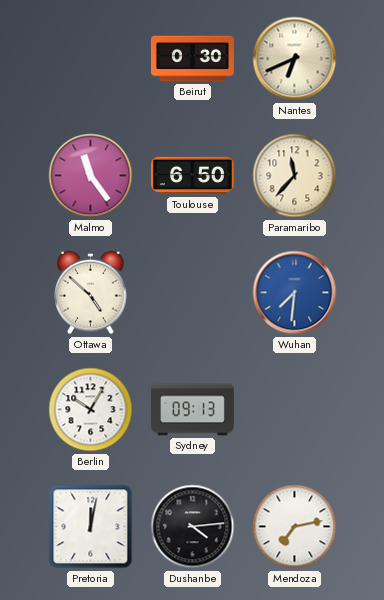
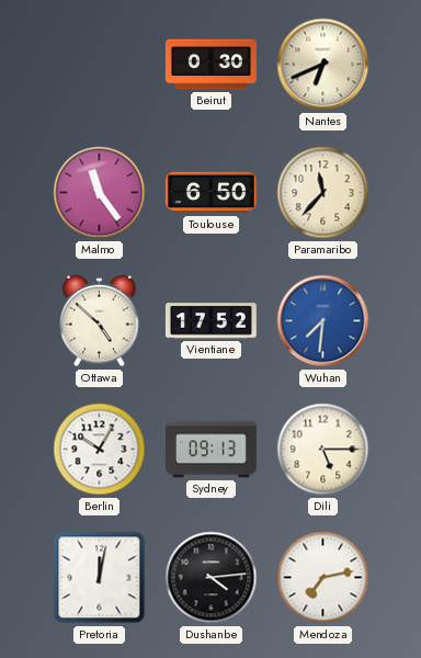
Vientiane: none -> 17:52 (210, 321)
Dili: none -> 5:15 (323, 450)
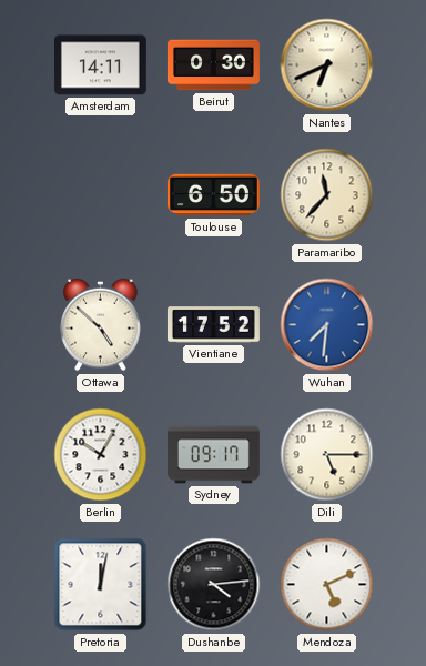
Amsterdam: none -> 14:11 (100, 65)
Malmo: 11:24 -> none (100, 193)
Sydney: 09:13 -> 09:17 (214, 455)
Mendoza: 7:13 -> 5:11 (327, 585)
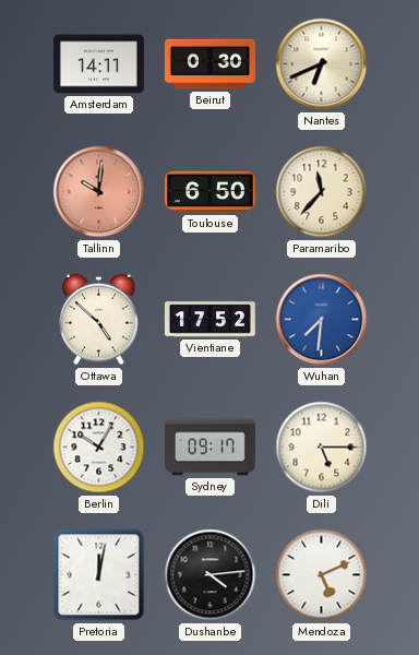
Tallinn: none -> 10:01 (99, 192)
